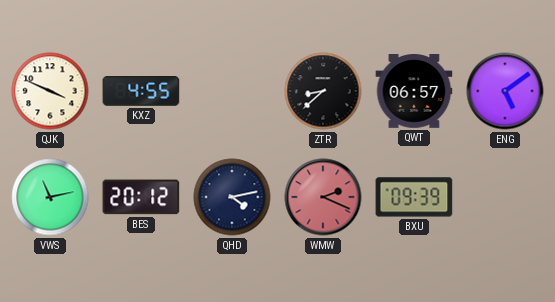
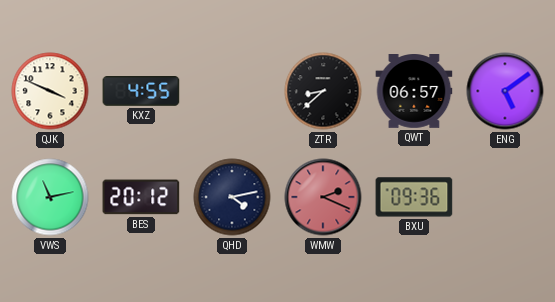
BXU: 09:39 -> 09:36 (414, 197)
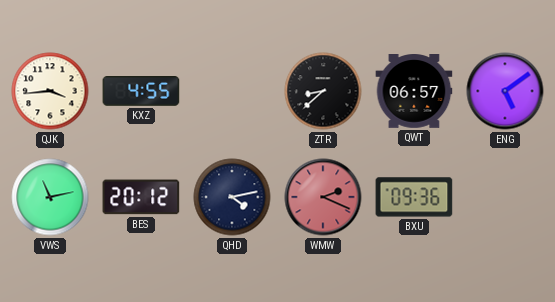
QJK: 3:49 -> 3:44 (50, 91)
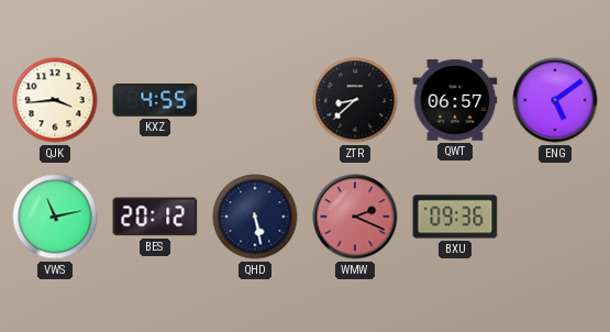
QHD: 4:13 -> 5:28 (255, 217)
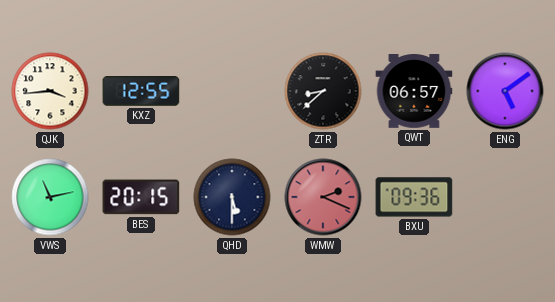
KXZ: 4:55 -> 12:55 (141, 92)
BES: 20:12 -> 20:15 (141, 197)
QHD: 5:28 -> 5:30 (232, 197)
